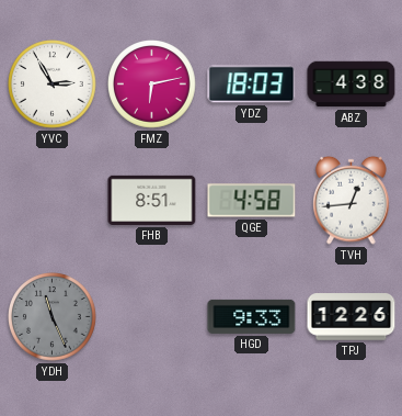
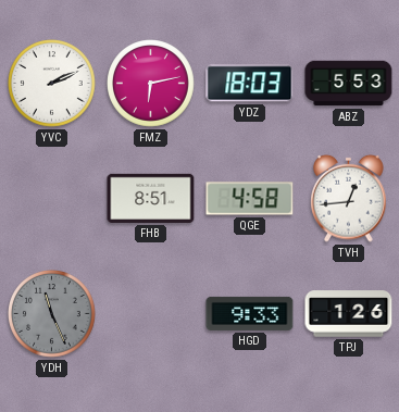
YVC: 2:55 -> 2:11 (52, 84)
ABZ: 4:38 -> 5:53 (349, 84)
TPJ: 12:26 -> 1:26 (349, 314)
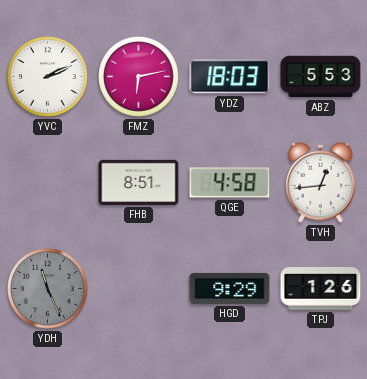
HGD: 9:33 -> 9:29 (230, 288)
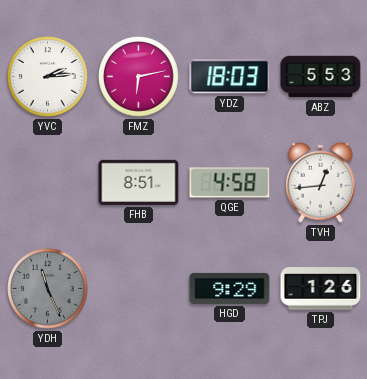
YVC: 2:11 -> 2:14 (48, 77)
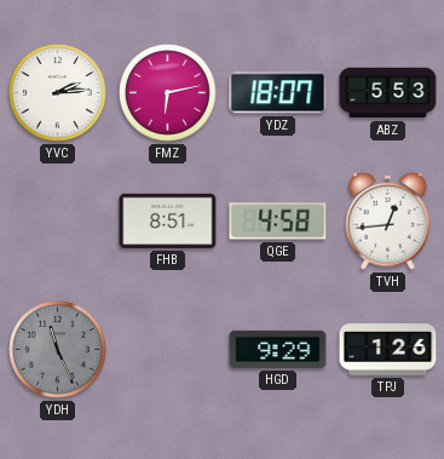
YDZ: 18:03 -> 18:07 (278, 93)
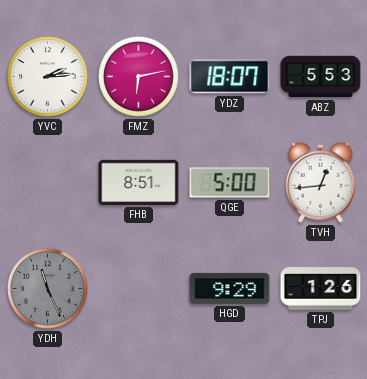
QGE: 4:58 -> 5:00 (230, 183)
